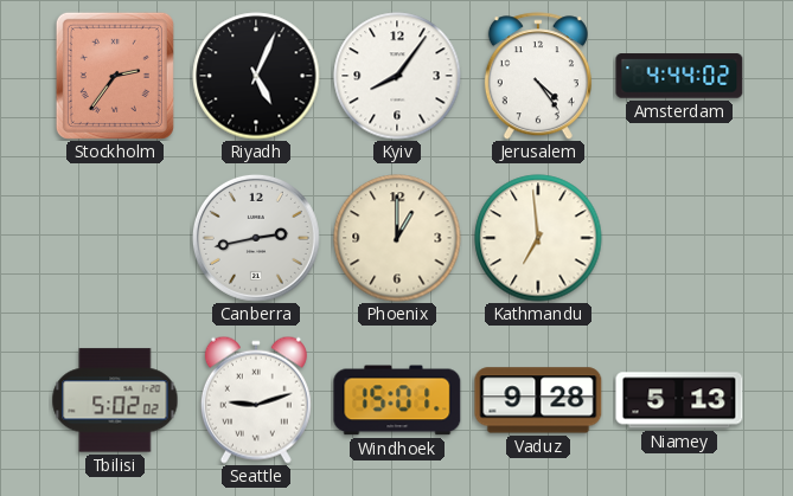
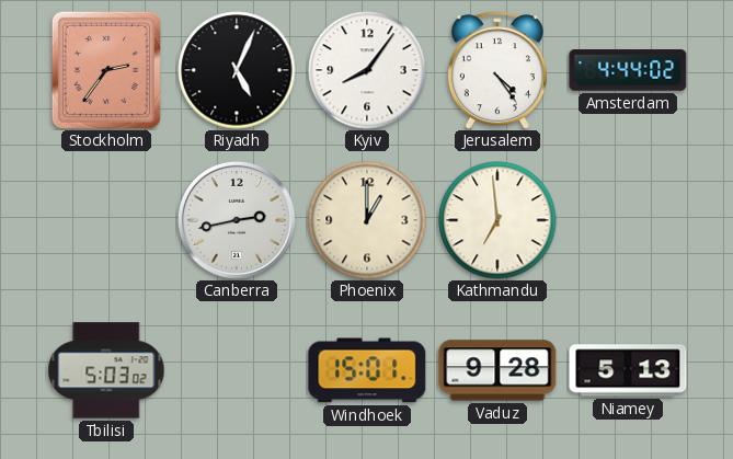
Tbilisi: 5:02 -> 5:03 (106, 370)
Seattle: 9:12 -> none (256, 400)
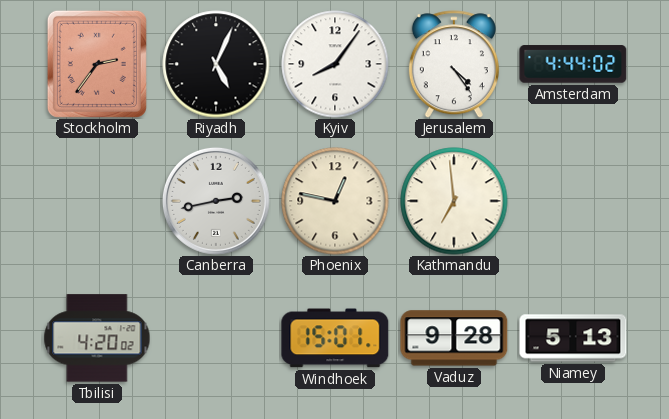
Phoenix: 1:00 -> 12:47 (335, 201)
Tbilisi: 5:03 -> 4:20 (97, 338)
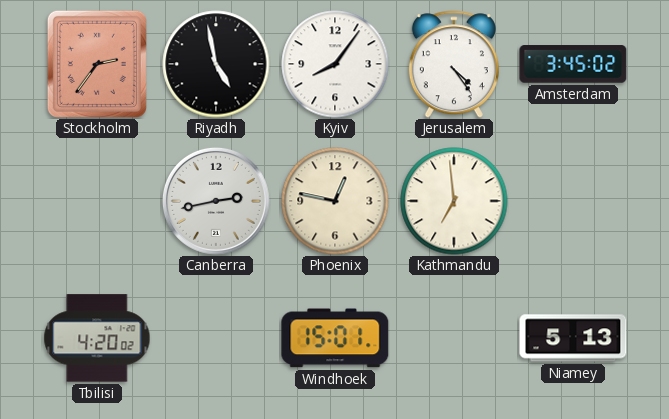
Riyadh: 5:04 -> 4:58 (216, 64)
Amsterdam: 4:44 -> 3:45 (573, 64)
Vaduz: 9:28 -> none (454, 338)
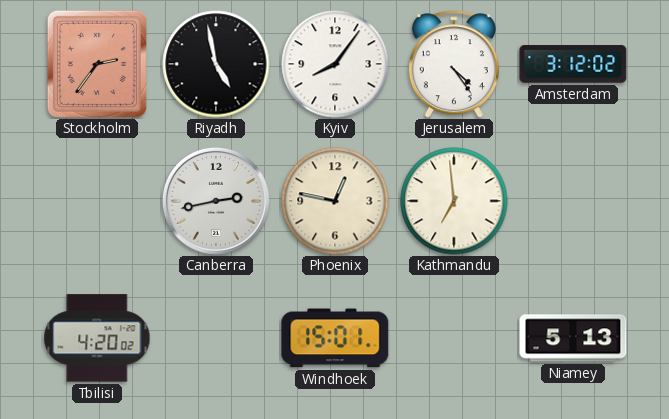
Amsterdam: 3:45 -> 3:12 (573, 64)
